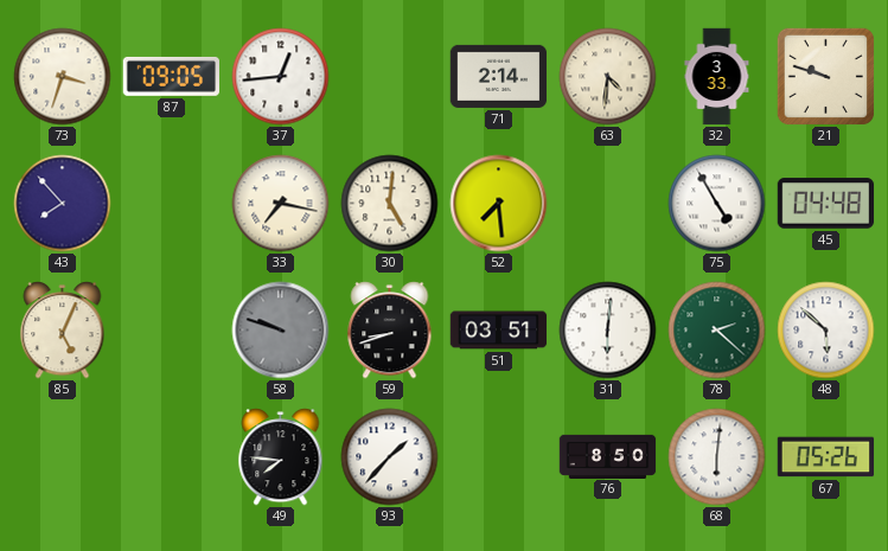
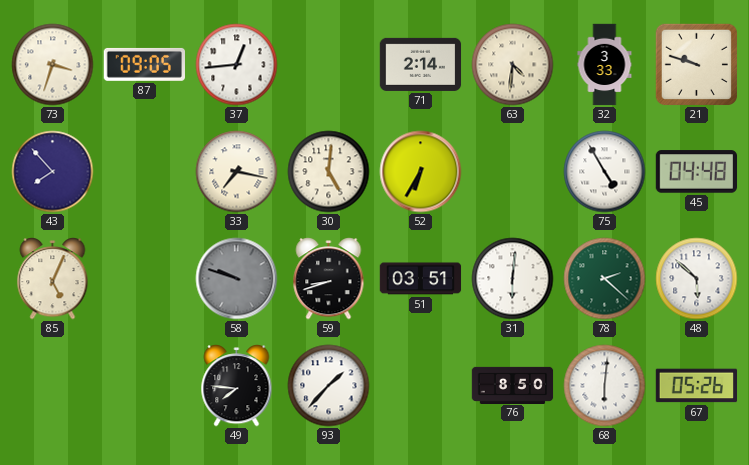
52: 7:29 -> 6:35 (421, 172)
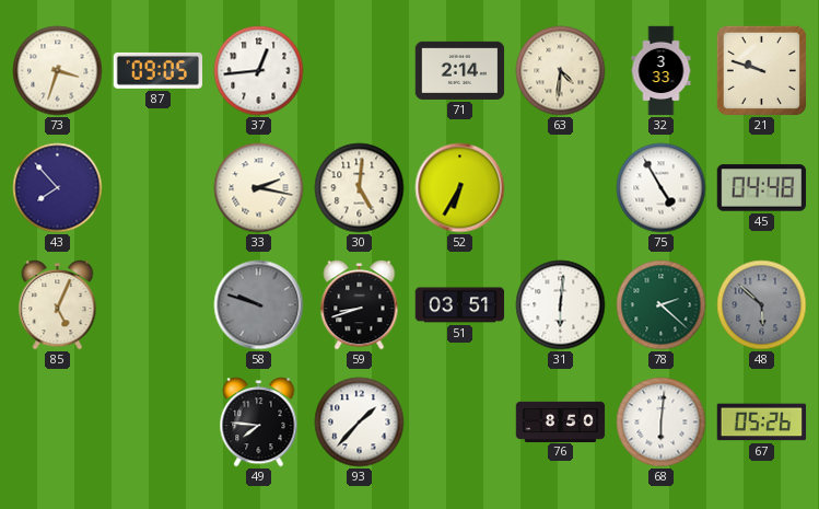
33: 7:17 -> 2:17 (259, 188)
48 dial: white -> grey (762, 305)
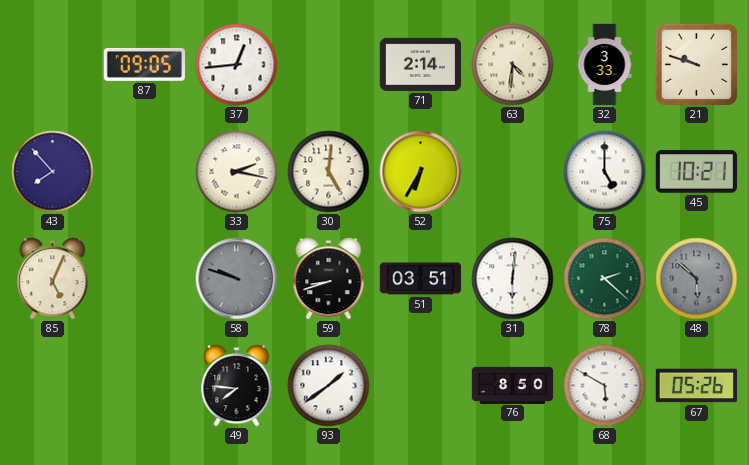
73: 3:33 -> none (58, 71)
75: 4:55 -> 5:00 (605, 172)
45: 04:48 -> 10:21 (697, 172)
93: 1:37 -> 1:39 (329, 386)
68: 6:01 -> 5:50 (605, 386)
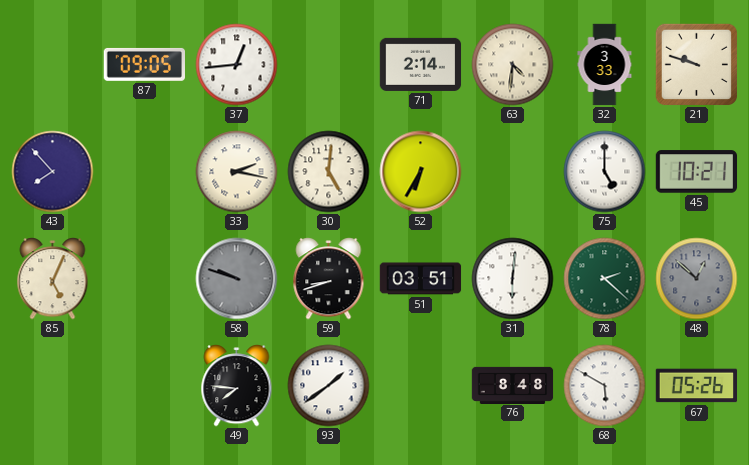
48: 5:52 -> 12:52 (697, 279)
76: 8:50 -> 8:48 (513, 385)
